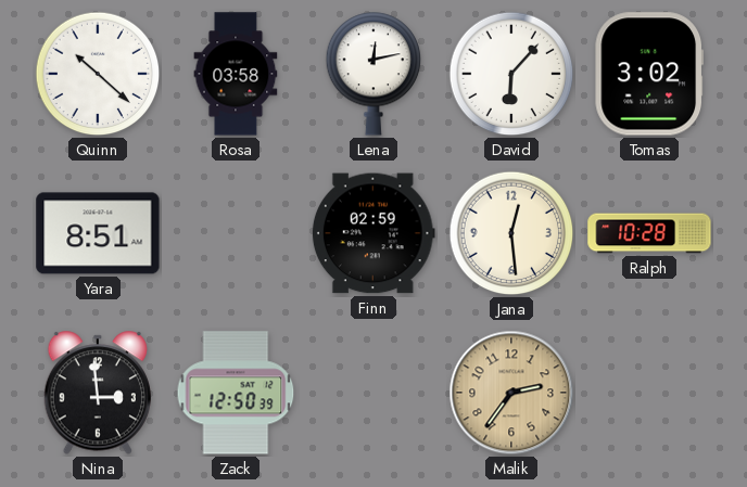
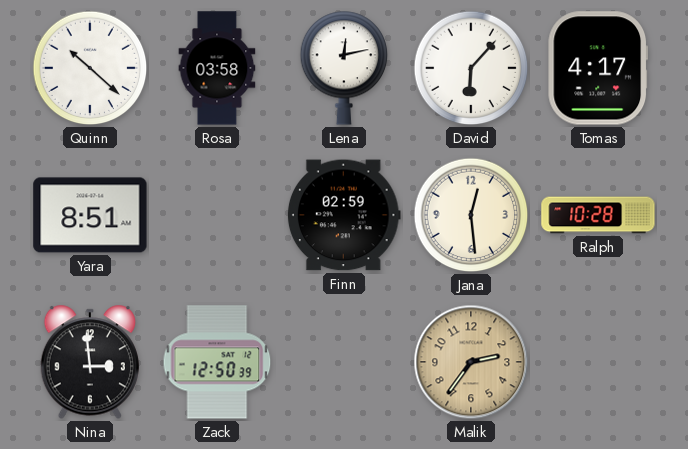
Tomas: 3:02 -> 4:17 (597, 68)
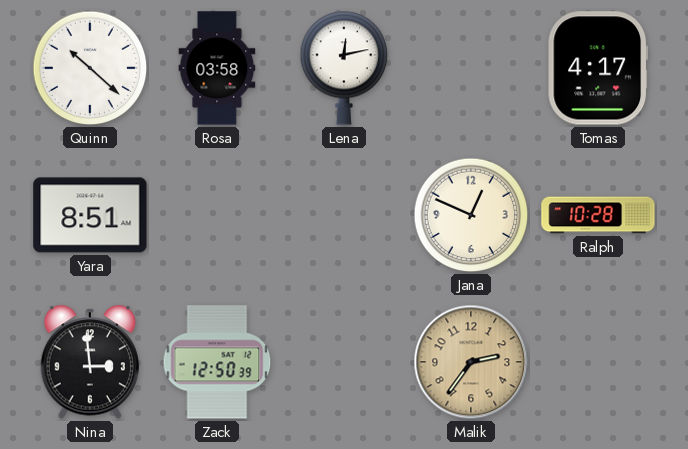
David: 6:07 -> none (471, 68)
Finn: 02:59 -> none (344, 215)
Jana: 12:29 -> 12:49 (471, 215)
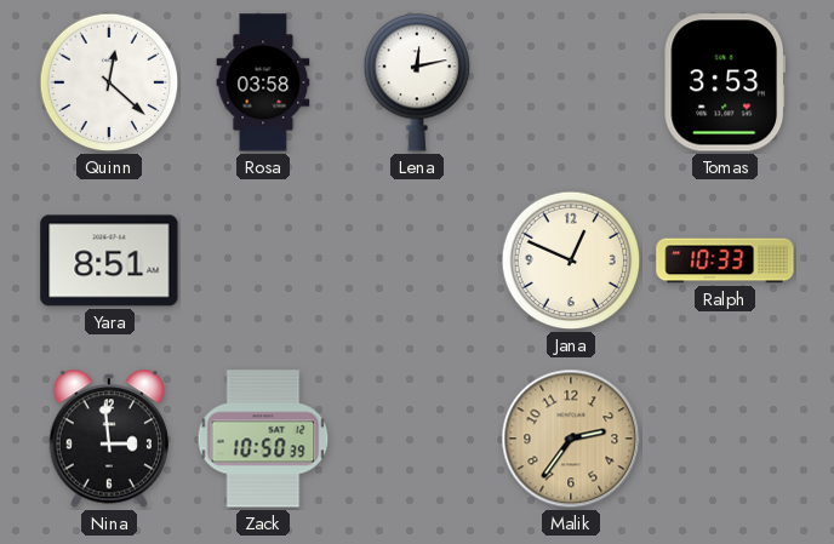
Quinn: 10:22 -> 12:22 (109, 82)
Tomas: 4:17 -> 3:53 (724, 82)
Ralph: 10:28 -> 10:33 (725, 260)
Zack: 12:50 -> 10:50 (263, 439)
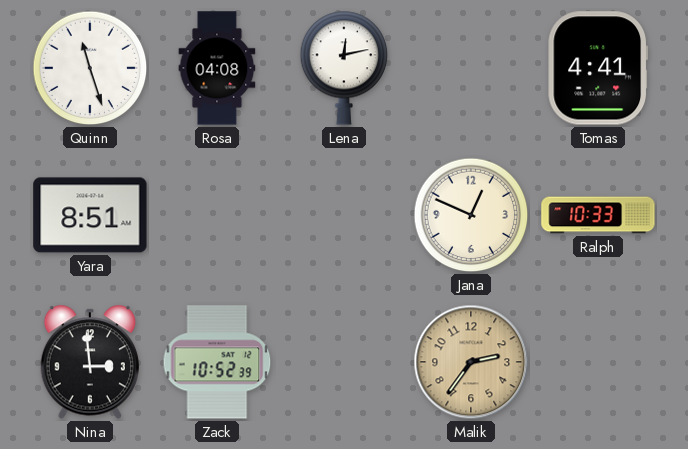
Quinn: 12:22 -> 11:27 (90, 68)
Rosa: 03:58 -> 04:08 (217, 68)
Tomas: 3:53 -> 4:41 (597, 68)
Zack: 10:50 -> 10:52 (217, 362)
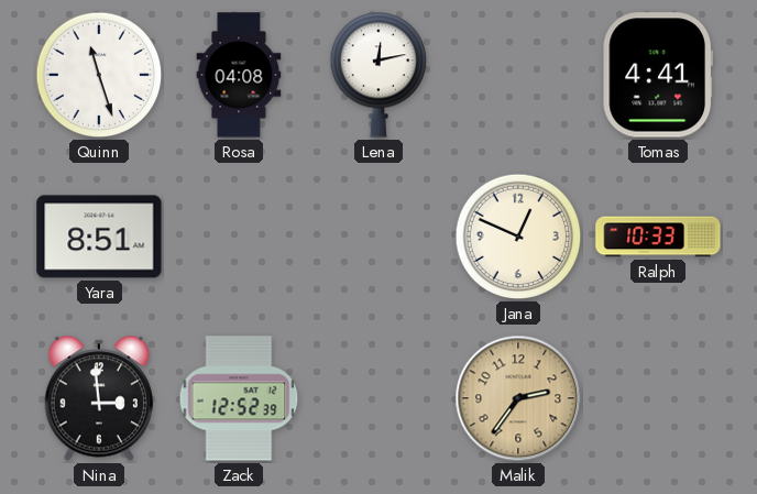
Zack: 10:52 -> 12:52 (239, 398)
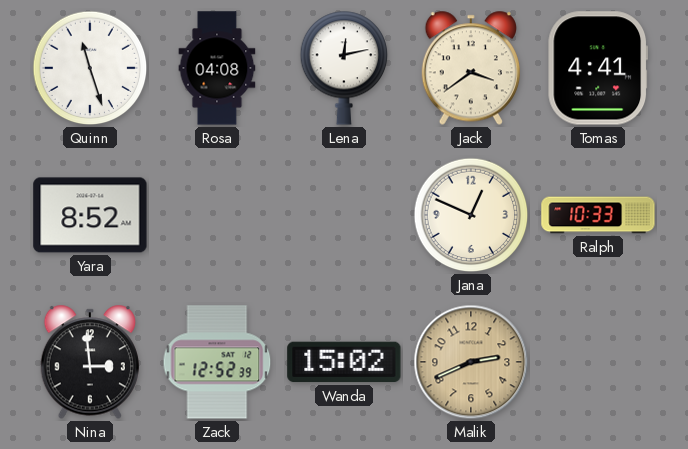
Jack: none -> 3:39 (471, 68)
Yara: 8:51 -> 8:52 (90, 215)
Wanda: none -> 15:02 (344, 362)
Malik: 2:36 -> 2:41 (471, 362)
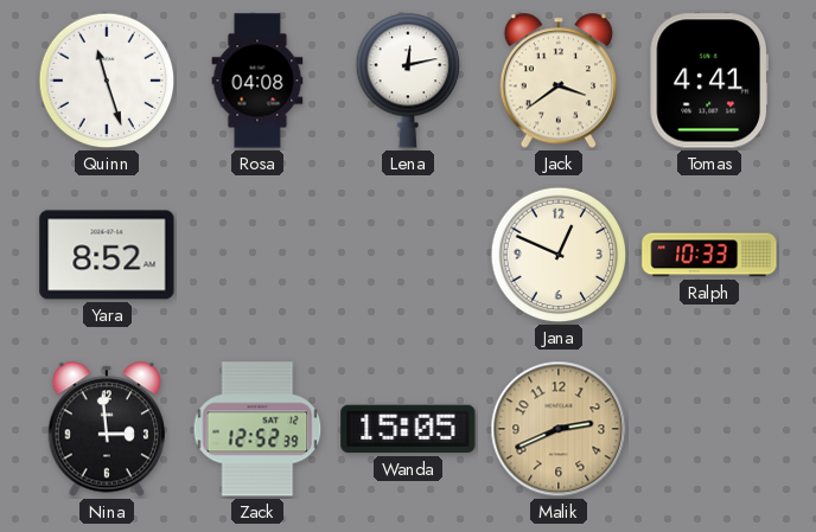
Wanda: 15:02 -> 15:05 (408, 429)
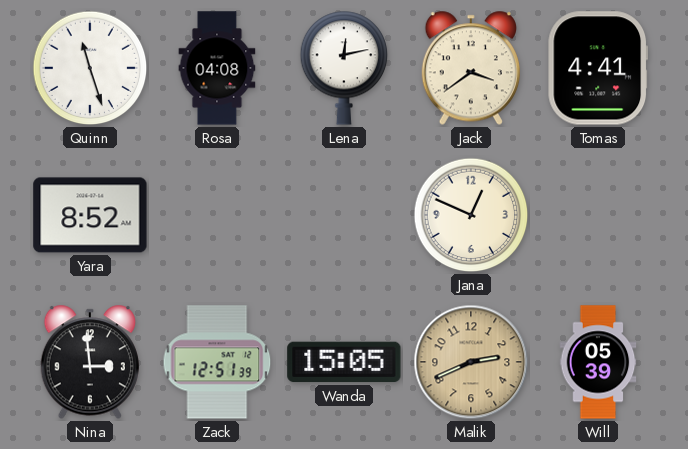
Ralph: 10:33 -> none (709, 255)
Zack: 12:52 -> 12:51 (217, 362)
Will: none -> 05:39 (598, 362)
